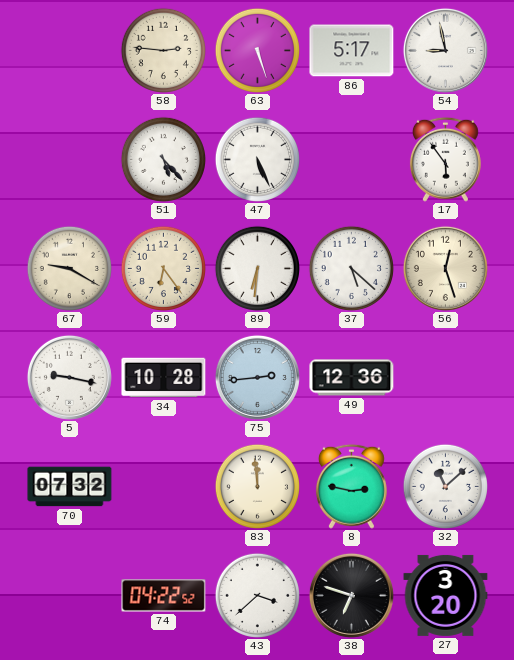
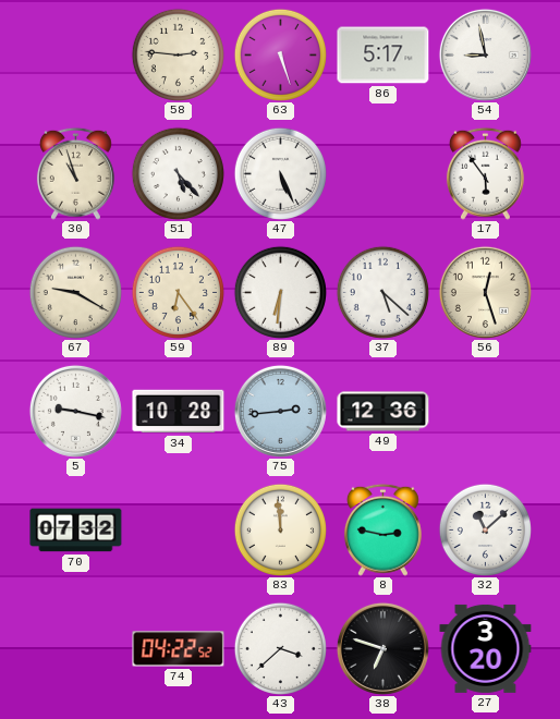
30: none -> 10:57 (75, 173)
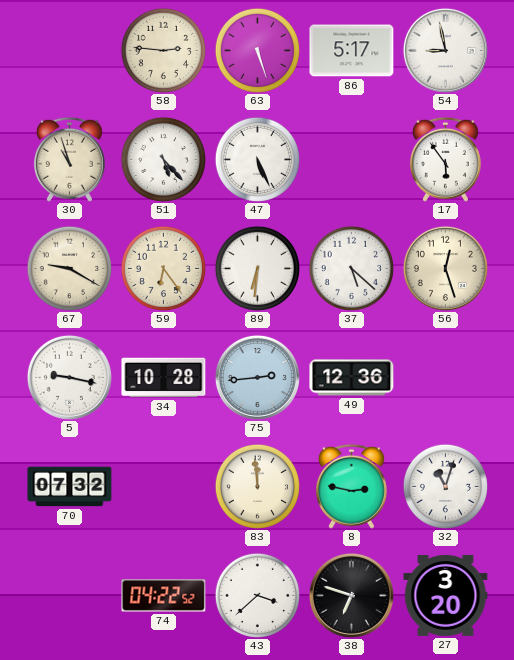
32: 11:08 -> 11:03 (445, 486)
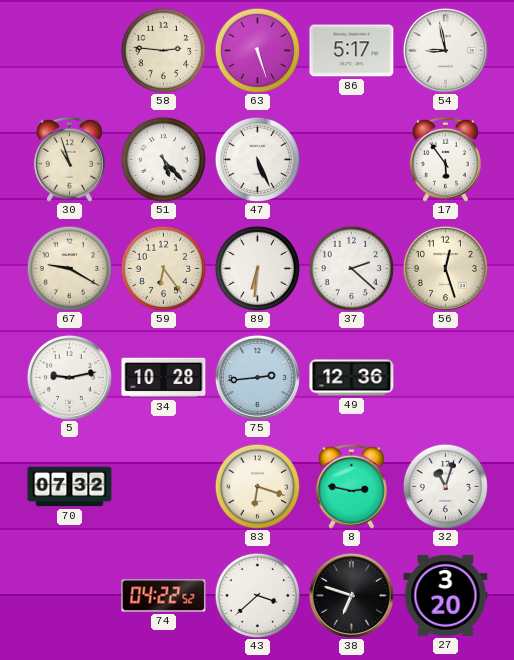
37: 5:22 -> 2:22 (351, 268)
5: 9:17 -> 9:13 (69, 377)
83: 11:59 -> 6:18 (257, 486)
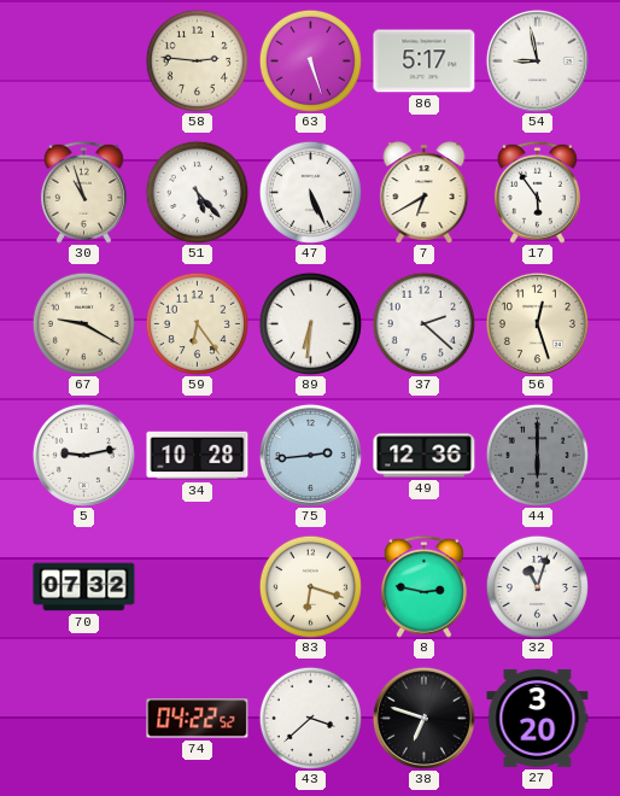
7: none -> 6:40 (425, 192)
44: none -> 6:00 (537, 455)
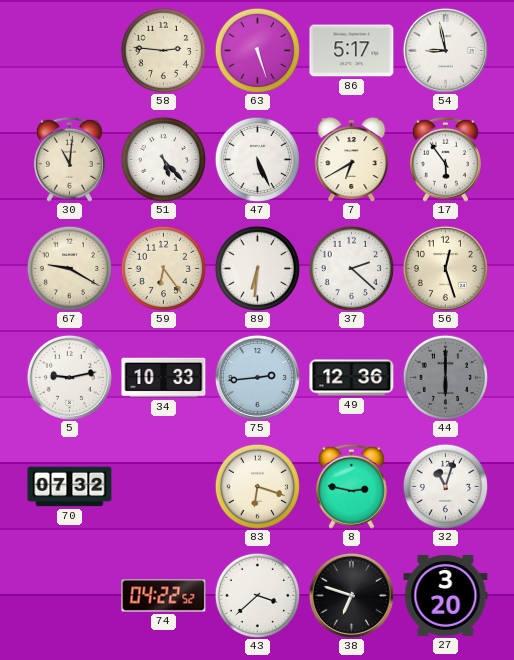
30: 10:57 -> 11:01 (69, 159)
34: 10:28 -> 10:33 (164, 378)
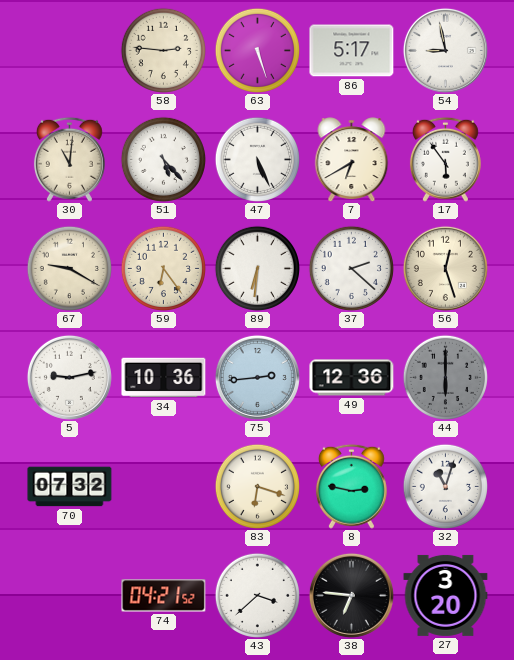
34: 10:33 -> 10:36 (164, 378)
74: 04:22 -> 04:21 (164, 596)
38: 6:48 -> 6:46 (351, 595)
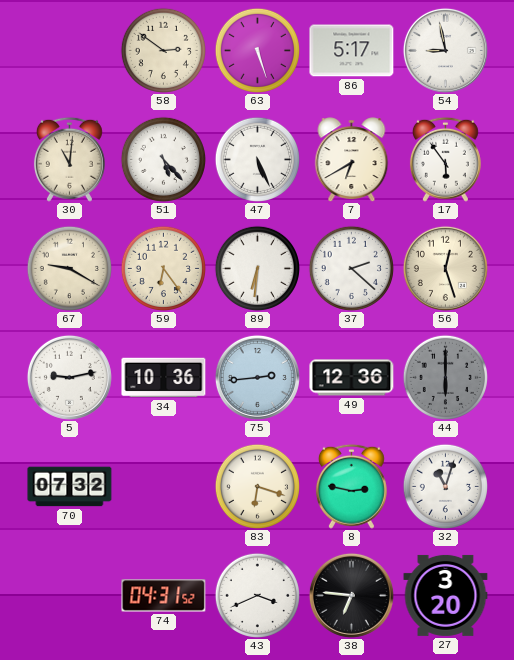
58: 2:46 -> 2:51 (163, 50)
74: 04:21 -> 04:31 (164, 596)
43: 3:38 -> 3:41 (257, 595)
